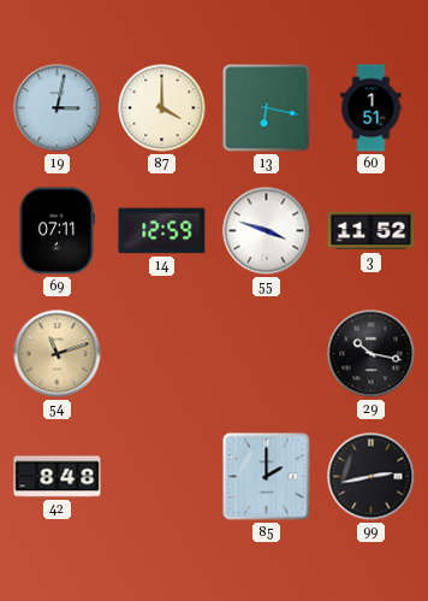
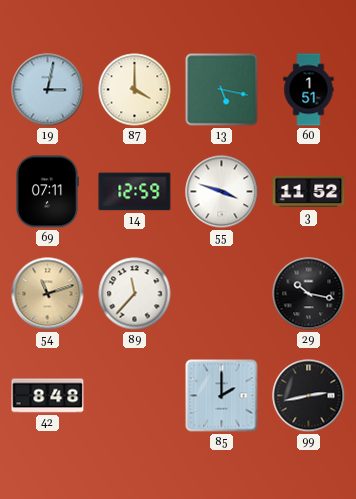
13: 6:17 -> 5:17 (222, 90)
89: none -> 11:37 (135, 294)
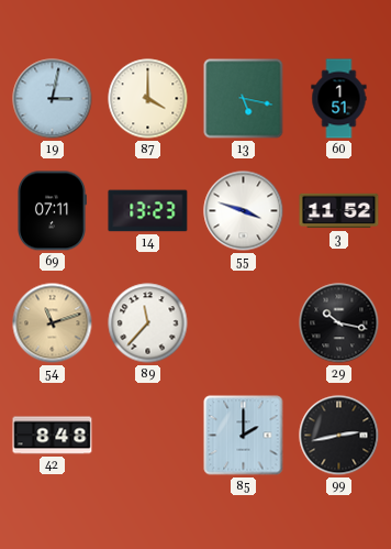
14: 12:59 -> 13:23 (148, 211)
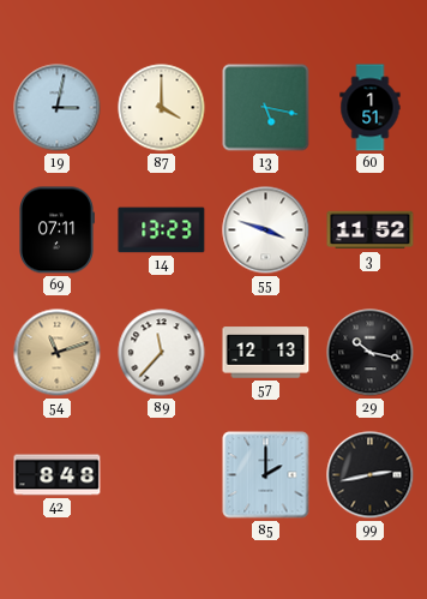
57: none -> 12:13 (266, 353)
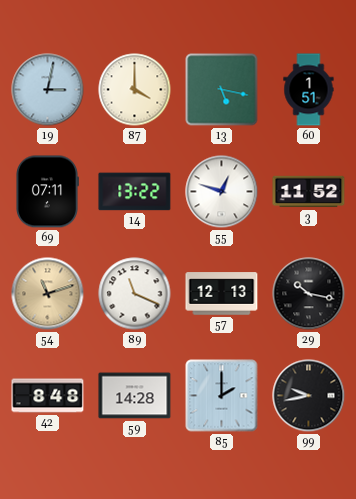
14: 13:23 -> 13:22 (135, 192)
55: 3:48 -> 12:48 (222, 192)
89: 11:37 -> 11:19 (135, 294)
59: none -> 14:28 (135, 396)
99: 2:43 -> 9:43 (309, 396)
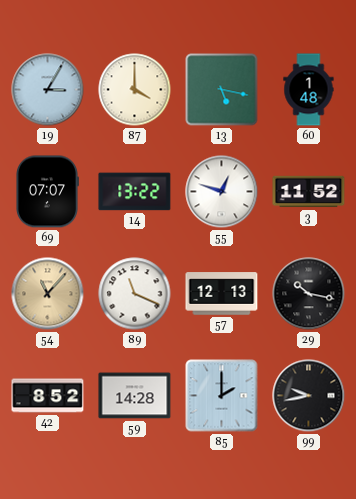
19: 3:02 -> 3:05 (48, 90)
60: 1:51 -> 1:48 (309, 90)
69: 07:11 -> 07:07 (48, 192)
54: 11:12 -> 11:07 (48, 294)
42: 8:48 -> 8:52 (48, 396)
